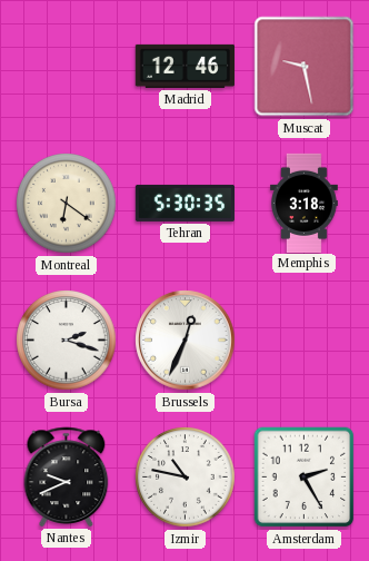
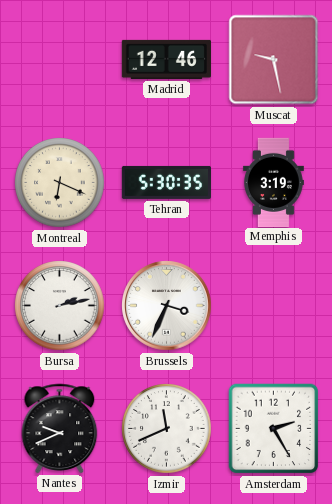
Montreal: 6:21 -> 6:19 (60, 183)
Memphis: 3:18 -> 3:19 (273, 182)
Bursa: 2:18 -> 2:13 (60, 306)
Brussels: 12:34 -> 3:34 (167, 306)
Izmir: 10:47 -> 11:41 (167, 429)
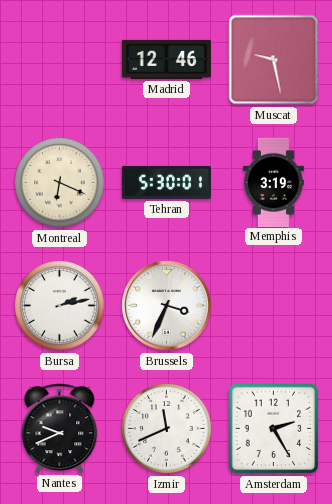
Tehran: 5:30:35 -> 5:30:01 (166, 182)
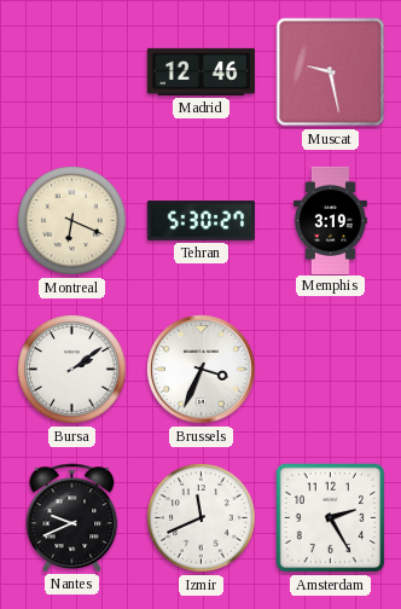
Tehran: 5:30:01 -> 5:30:27 (200, 220)
Bursa: 2:13 -> 2:09 (72, 370)
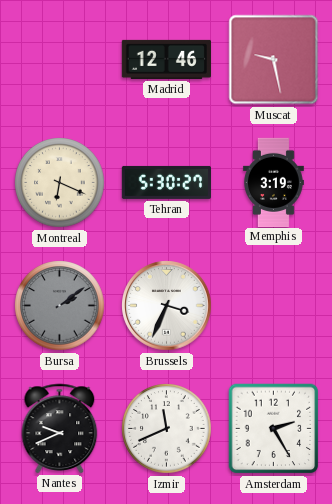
Bursa dial: white -> grey (60, 306)
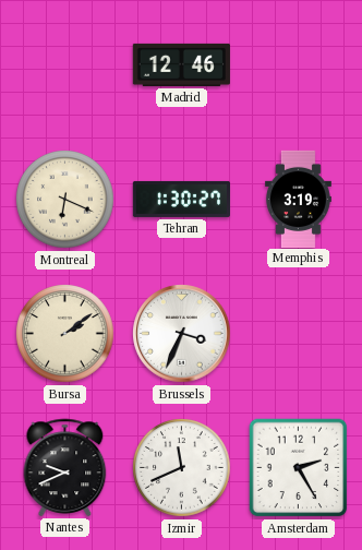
Muscat: 9:28 -> none (274, 60)
Tehran: 5:30 -> 1:30 (181, 199)
Bursa dial: grey -> cream (65, 334)
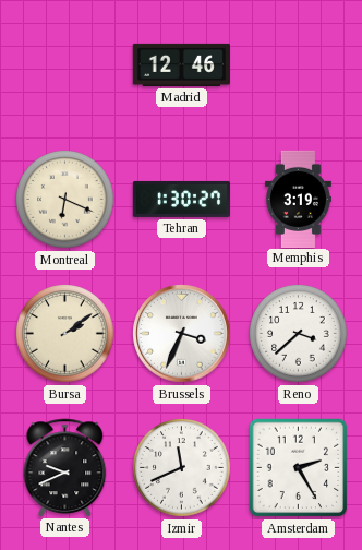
Reno: none -> 3:38 (299, 334)
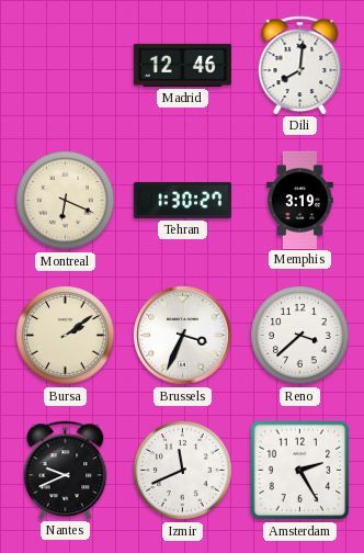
Dili: none -> 8:01 (300, 65)
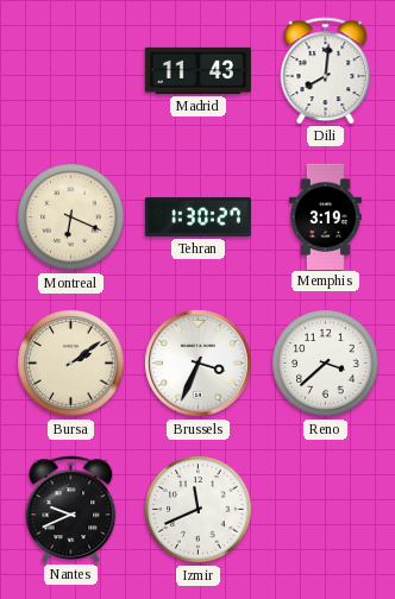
Madrid: 12:46 -> 11:43 (197, 70)
Amsterdam: 2:25 -> none (300, 471)
